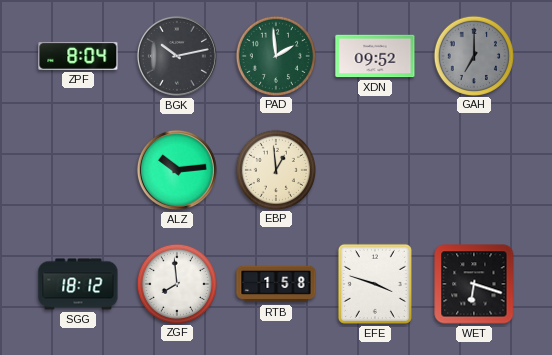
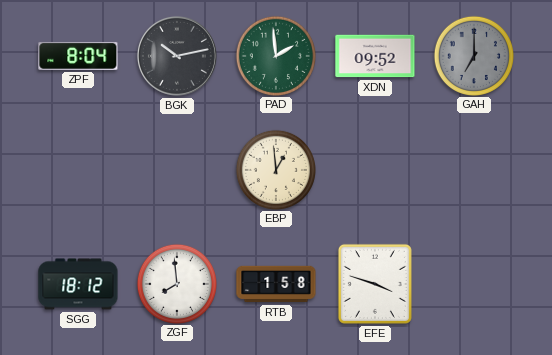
ALZ: 10:14 -> none (177, 170)
WET: 6:18 -> none (474, 284)
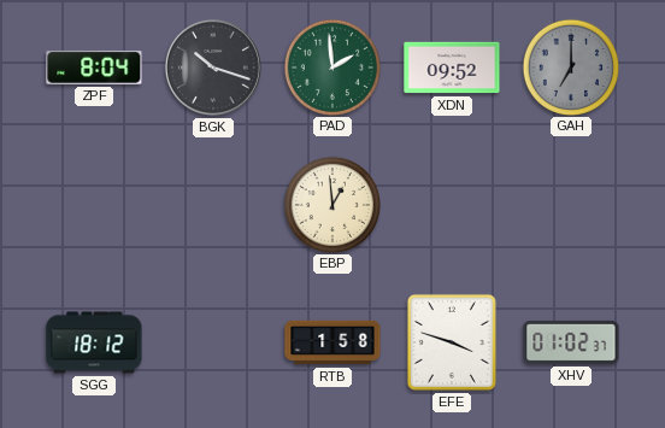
BGK: 10:13 -> 10:18 (213, 68)
ZGF: 7:59 -> none (176, 283)
XHV: none -> 01:02 (571, 342)
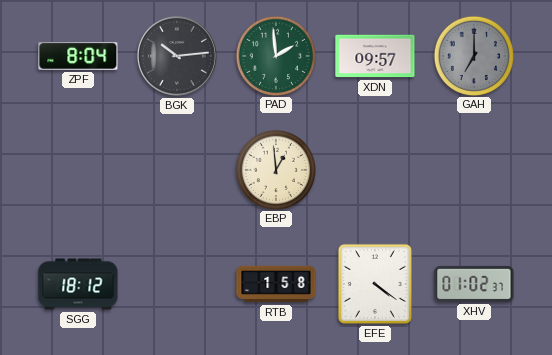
BGK: 10:18 -> 10:14 (177, 56)
XDN: 09:52 -> 09:57 (375, 56)
EFE: 3:48 -> 4:21 (375, 284)
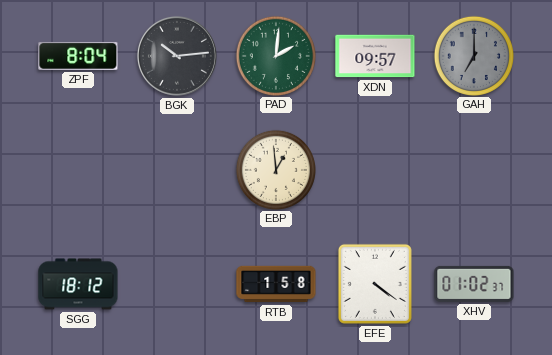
PAD: 1:59 -> 2:01 (275, 55)
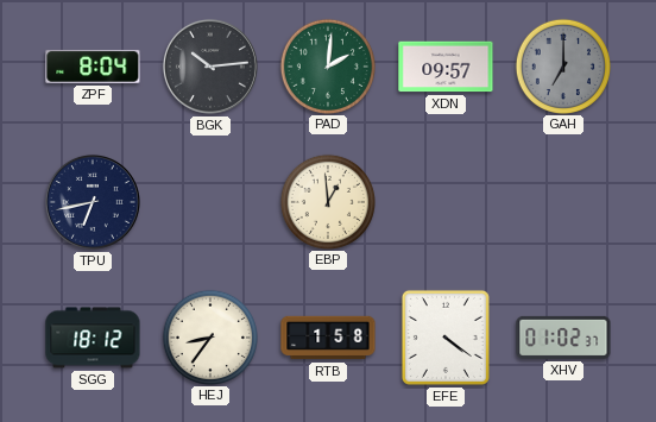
TPU: none -> 6:43 (93, 202)
HEJ: none -> 8:36 (209, 336)
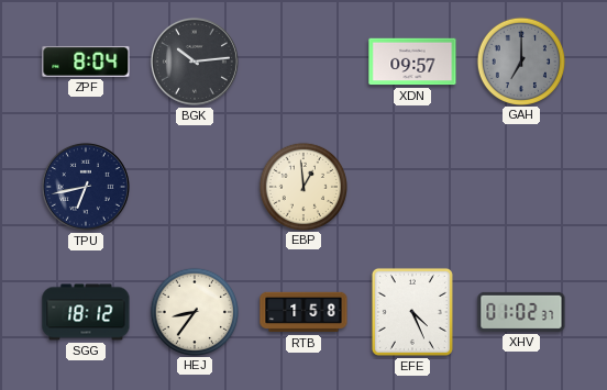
PAD: 2:01 -> none (327, 65)
EFE: 4:21 -> 4:26 (412, 312)
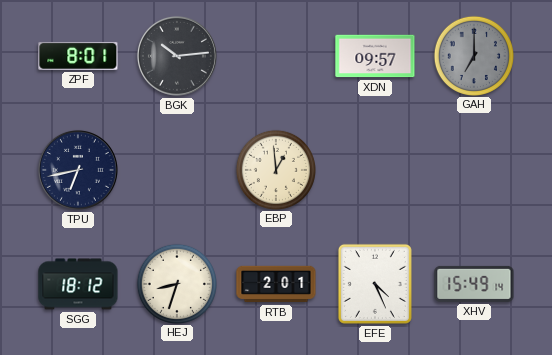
ZPF: 8:04 -> 8:01 (78, 56)
HEJ: 8:36 -> 8:33 (176, 283)
RTB: 1:58 -> 2:01 (276, 284)
XHV: 01:02 -> 15:49 (474, 284)
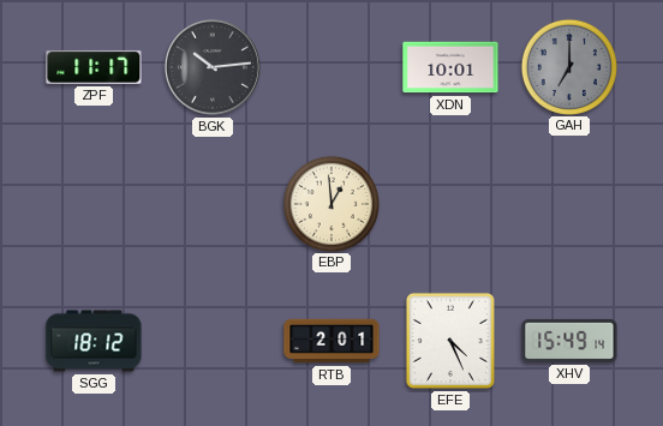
ZPF: 8:01 -> 11:17 (94, 67)
XDN: 09:57 -> 10:01 (450, 67)
TPU: 6:43 -> none (78, 170)
HEJ: 8:33 -> none (176, 283)
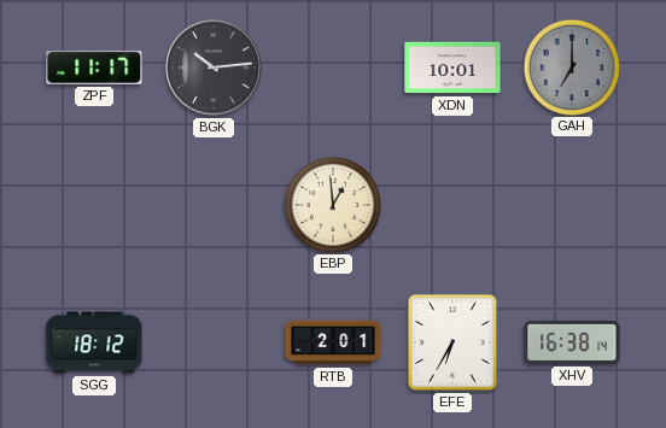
EFE: 4:26 -> 6:35 (452, 342)
XHV: 15:49 -> 16:38 (572, 342)
